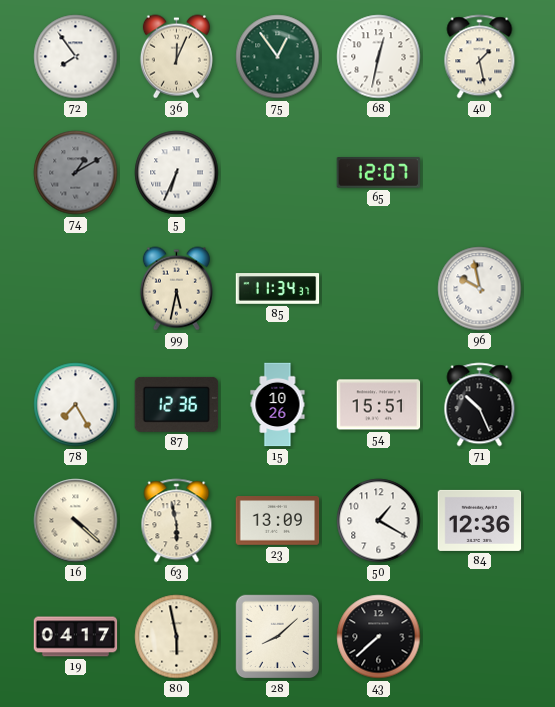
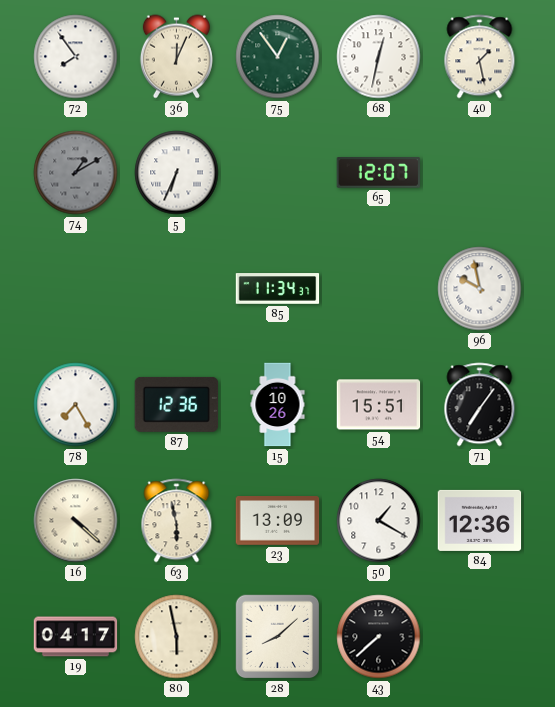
99: 5:32 -> none (176, 289)
71: 10:26 -> 7:06 (480, 405)
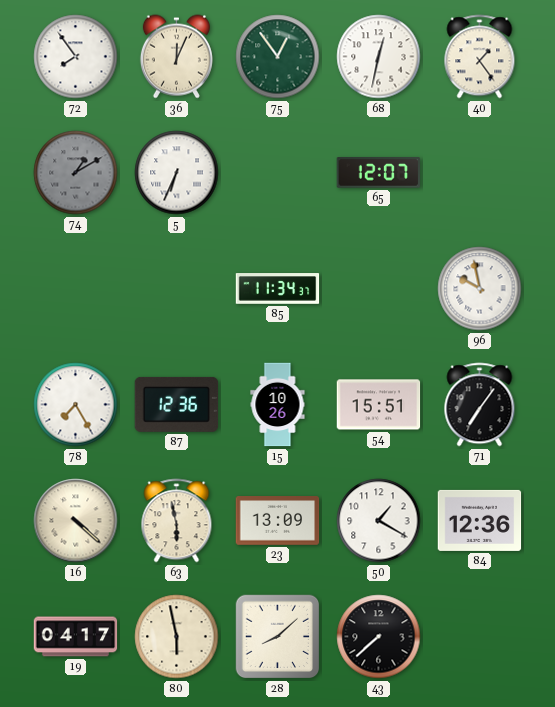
40: 1:28 -> 1:24 (480, 57)
